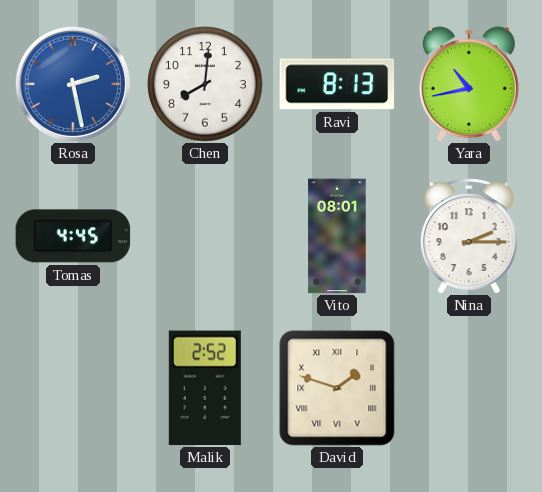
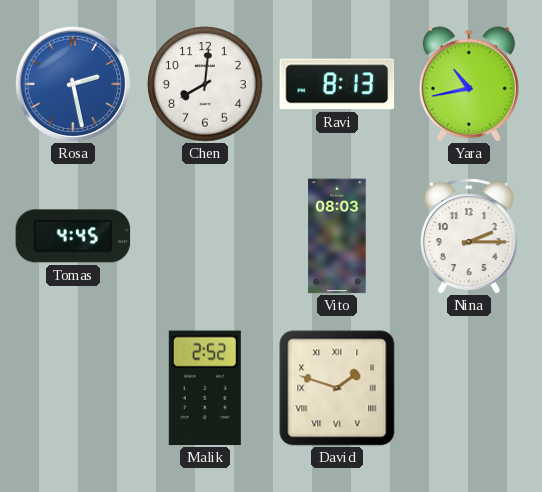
Vito: 08:01 -> 08:03 (337, 236)
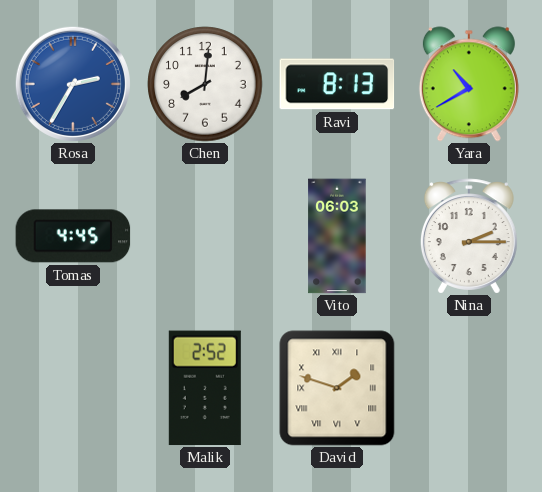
Rosa: 2:28 -> 2:35 (73, 84)
Yara: 10:43 -> 10:40 (469, 84)
Vito: 08:03 -> 06:03 (337, 236)
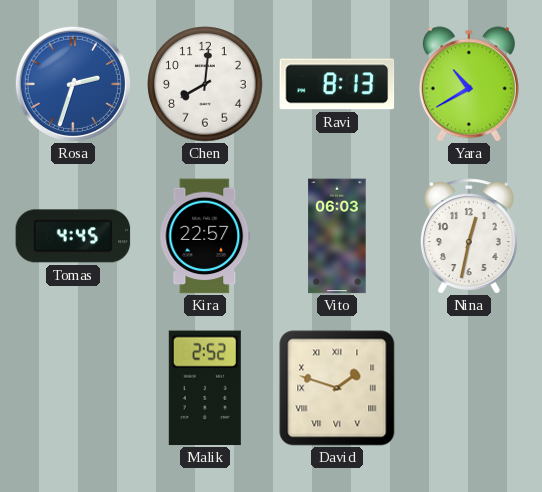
Rosa: 2:35 -> 2:33 (73, 84)
Kira: none -> 22:57 (205, 236)
Nina: 2:15 -> 12:32 (469, 236)
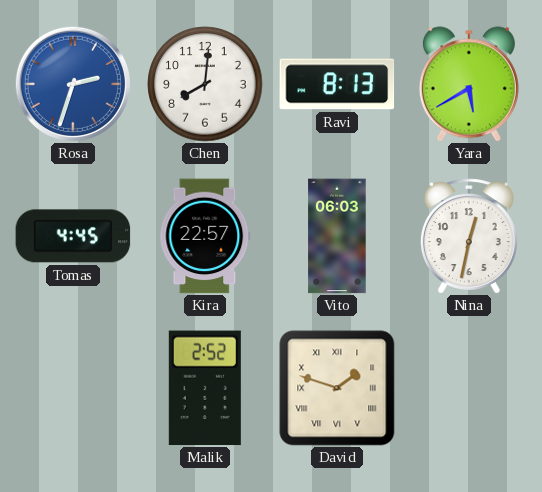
Yara: 10:40 -> 5:40 (469, 84)
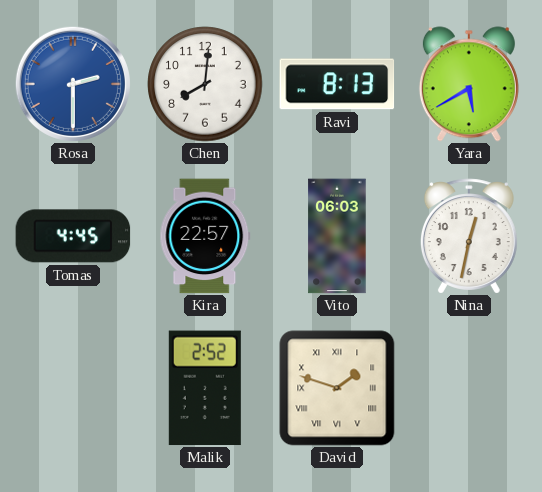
Rosa: 2:33 -> 2:30 (73, 84)
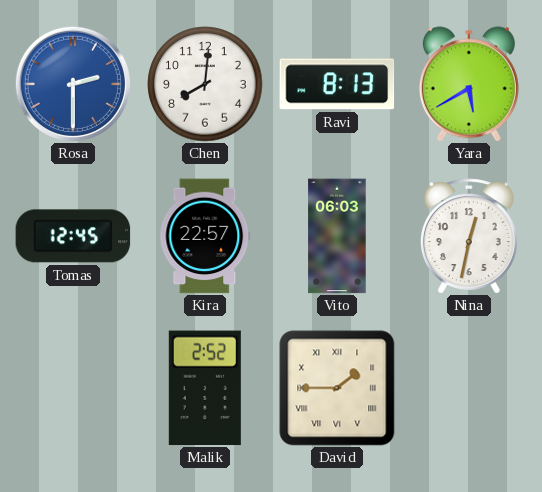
Tomas: 4:45 -> 12:45 (73, 236)
David: 1:48 -> 1:45 (337, 388)
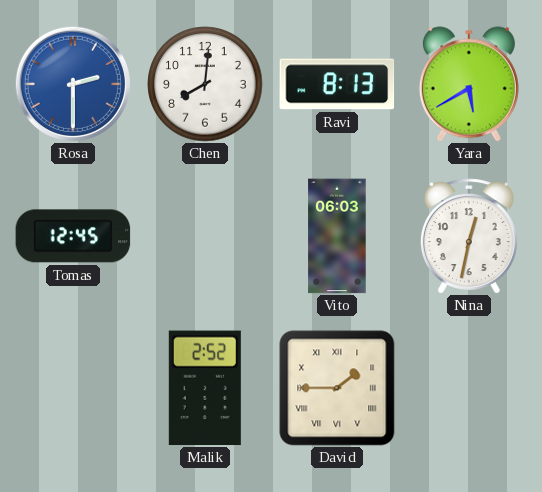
Kira: 22:57 -> none (205, 236)
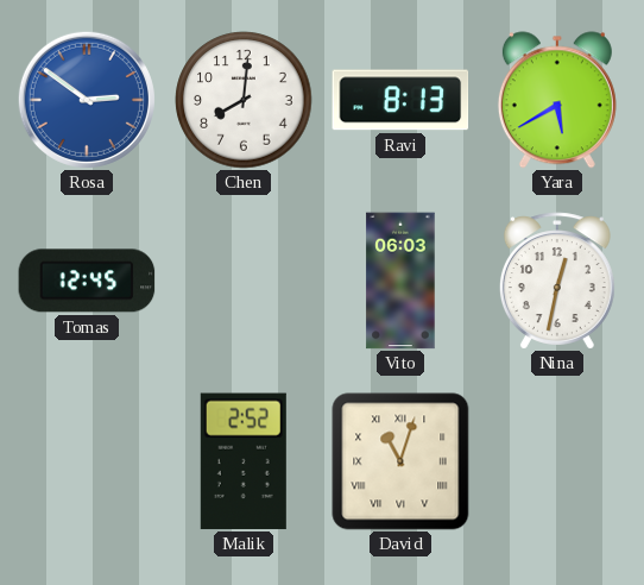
Rosa: 2:30 -> 2:51 (87, 100)
David: 1:45 -> 11:03 (400, 461)
